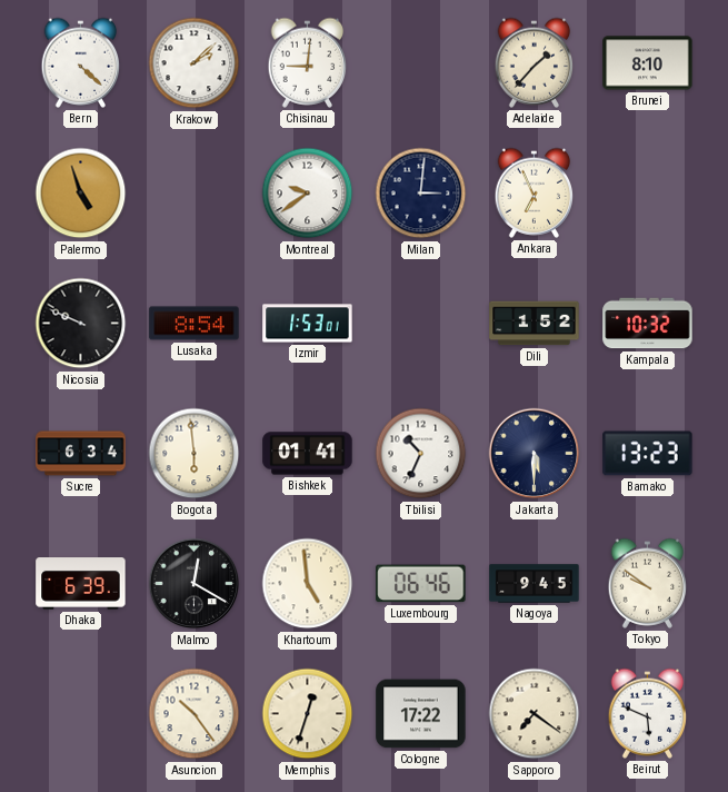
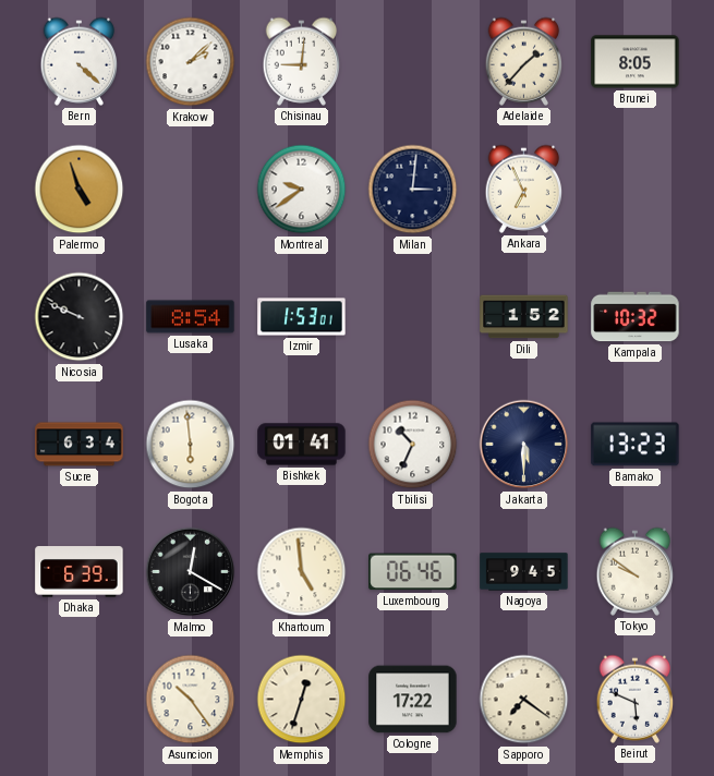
Brunei: 8:10 -> 8:05 (636, 62)
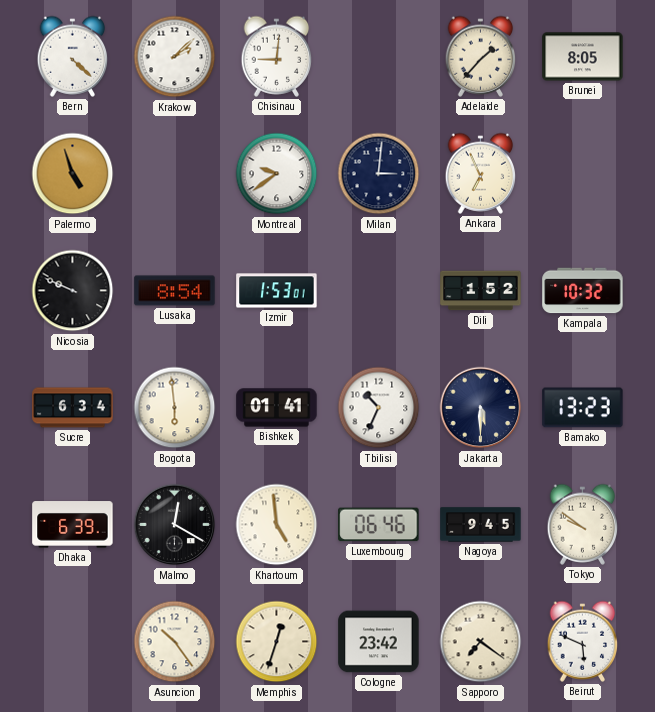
Cologne: 17:22 -> 23:42 (379, 642)
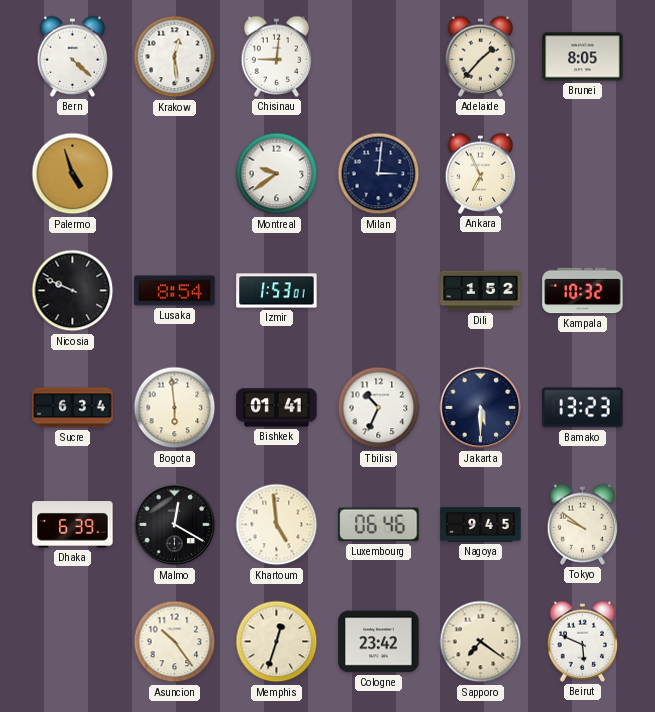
Krakow: 2:08 -> 12:29 (175, 57)
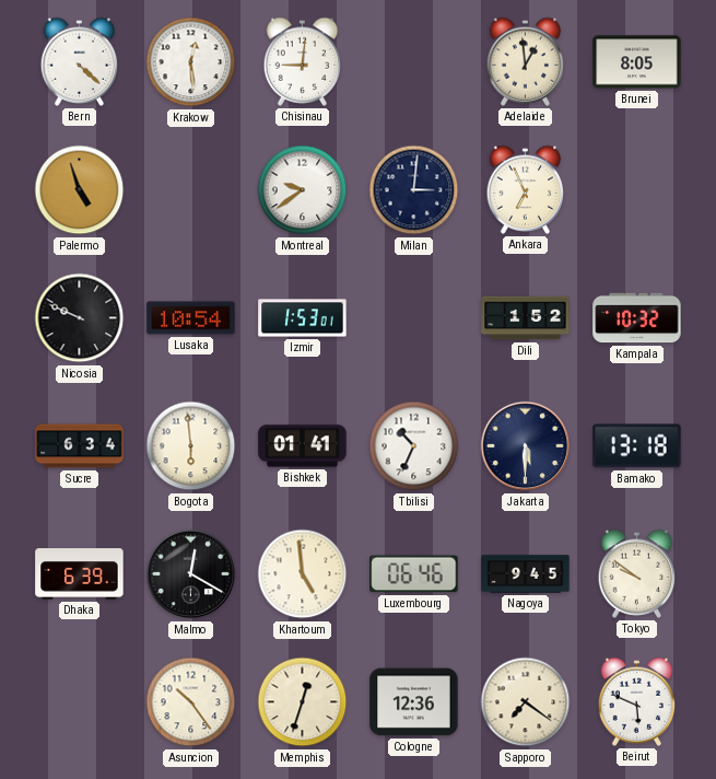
Adelaide: 1:37 -> 12:59 (526, 61)
Lusaka: 8:54 -> 10:54 (191, 318)
Bamako: 13:23 -> 13:18 (637, 446)
Cologne: 23:42 -> 12:36 (414, 702)
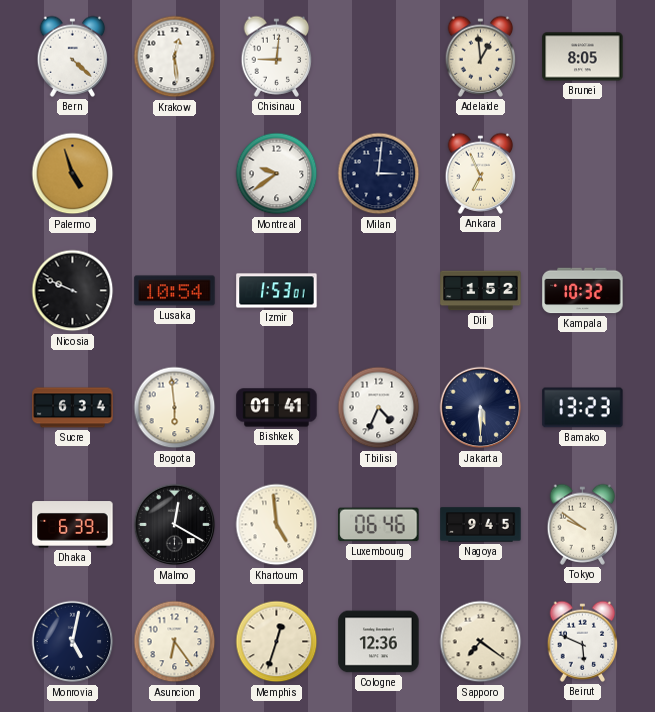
Tbilisi: 10:34 -> 4:34 (379, 408)
Bamako: 13:18 -> 13:23 (583, 408)
Monrovia: none -> 5:02 (73, 642)
Asuncion: 10:24 -> 6:24 (175, 642)
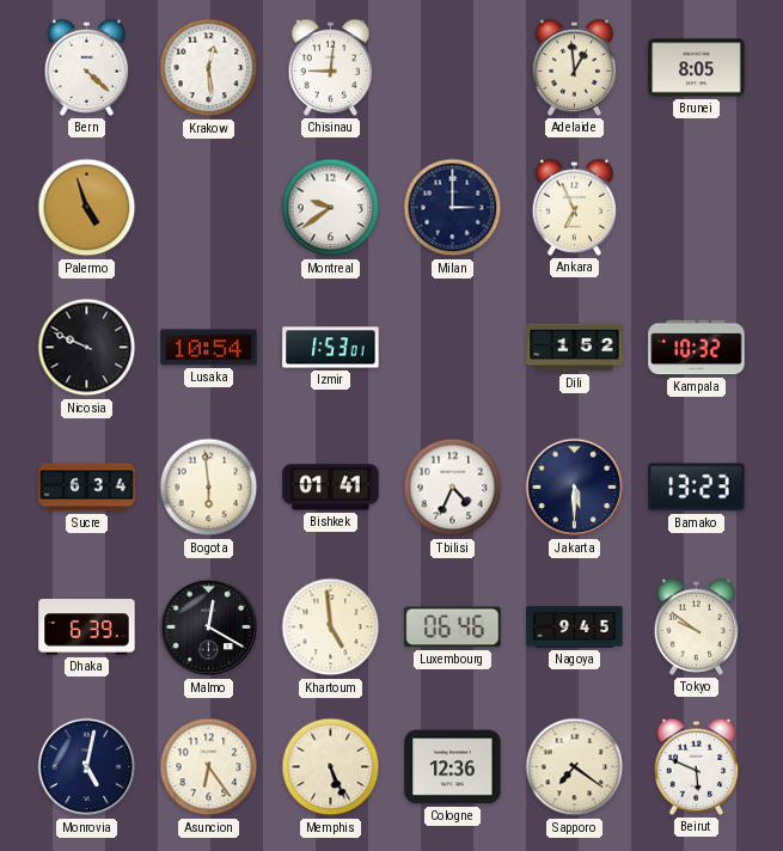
Milan: 3:01 -> 3:00 (453, 208)
Memphis: 12:33 -> 5:26 (331, 767)
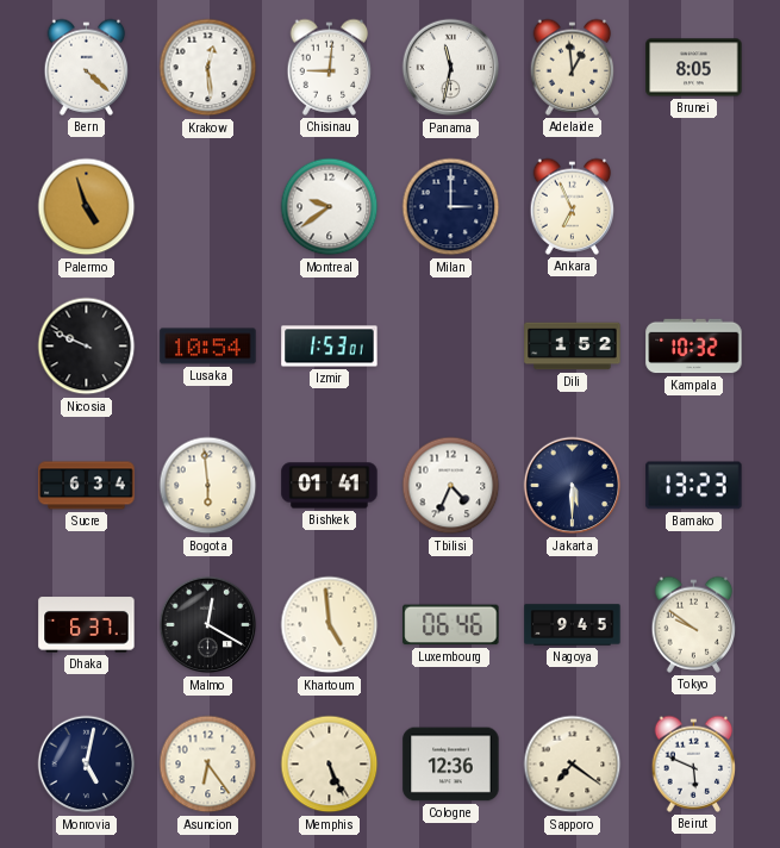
Panama: none -> 11:32 (451, 68)
Dhaka: 6:39 -> 6:37 (87, 625)
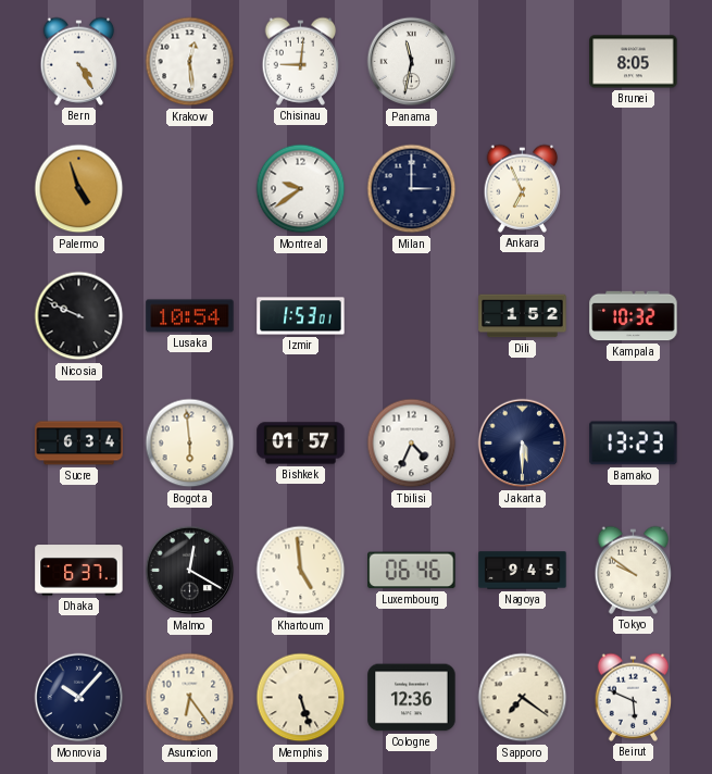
Bern: 4:22 -> 4:25 (79, 61)
Adelaide: 12:59 -> none (573, 67)
Bishkek: 01:41 -> 01:57 (301, 444)
Monrovia: 5:02 -> 10:07 (79, 698)
Memphis: 5:26 -> 5:27 (301, 698)
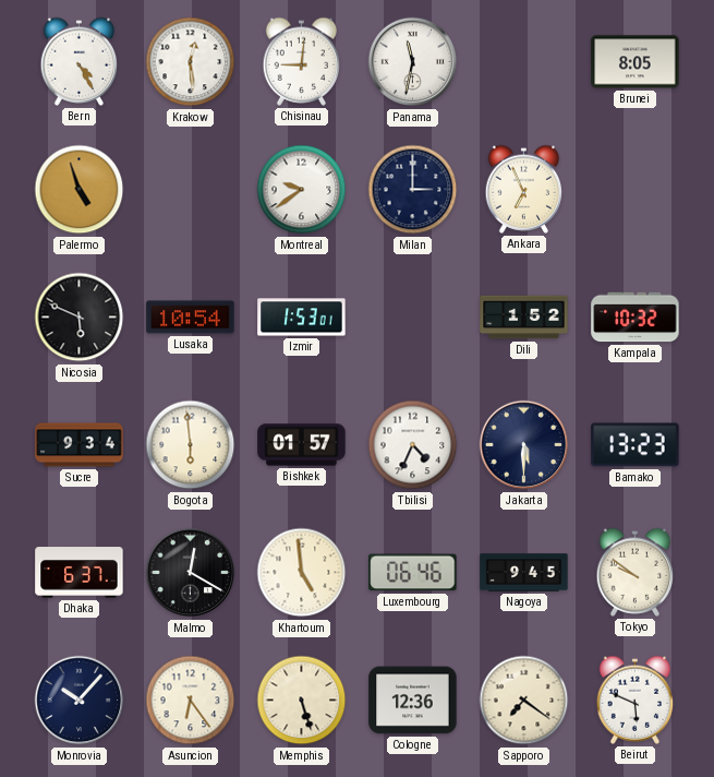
Nicosia: 9:49 -> 5:49 (80, 318)
Sucre: 6:34 -> 9:34 (80, 445)
